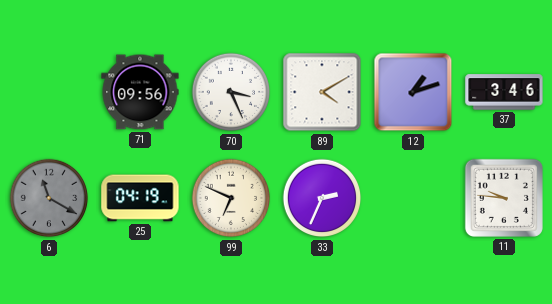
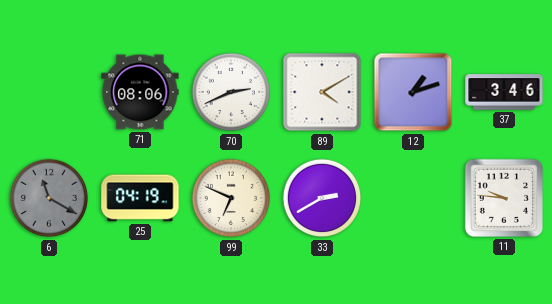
71: 09:56 -> 08:06 (140, 92)
70: 3:26 -> 2:41 (231, 92)
33: 2:34 -> 2:40 (322, 198)
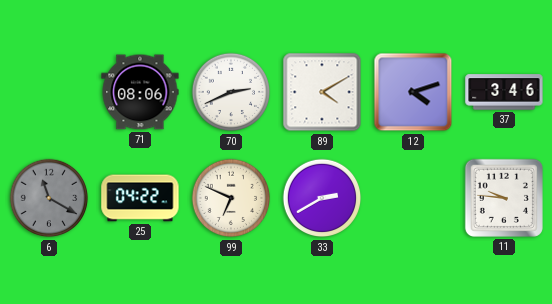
12: 1:12 -> 4:12 (413, 92)
25: 04:19 -> 04:22 (140, 198)
